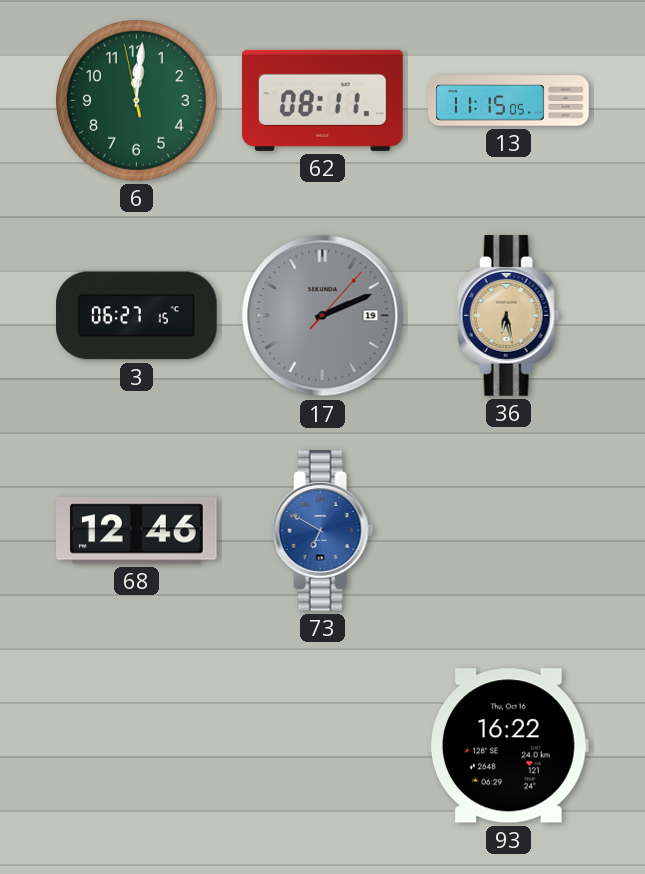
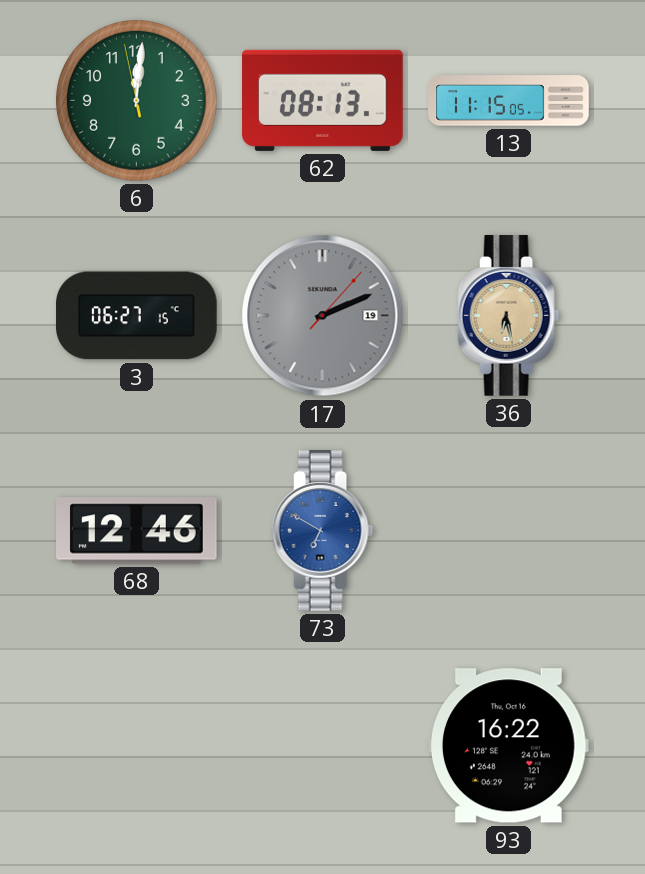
62: 08:11 -> 08:13 (323, 100)
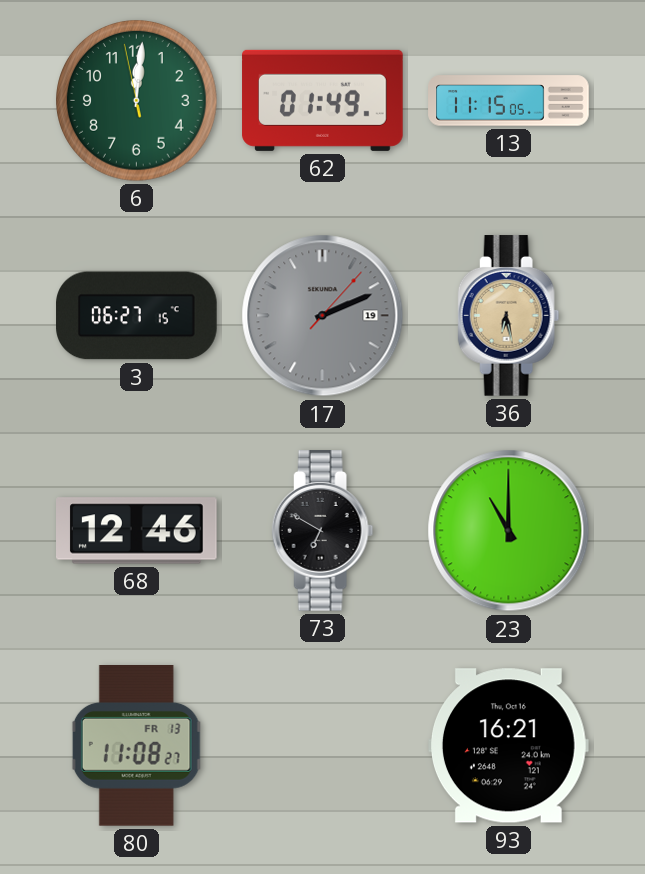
62: 08:13 -> 01:49 (323, 100)
73 dial: blue -> black (323, 531)
23: none -> 11:00 (509, 531)
80: none -> 11:08 (136, 746)
93: 16:22 -> 16:21 (508, 746)
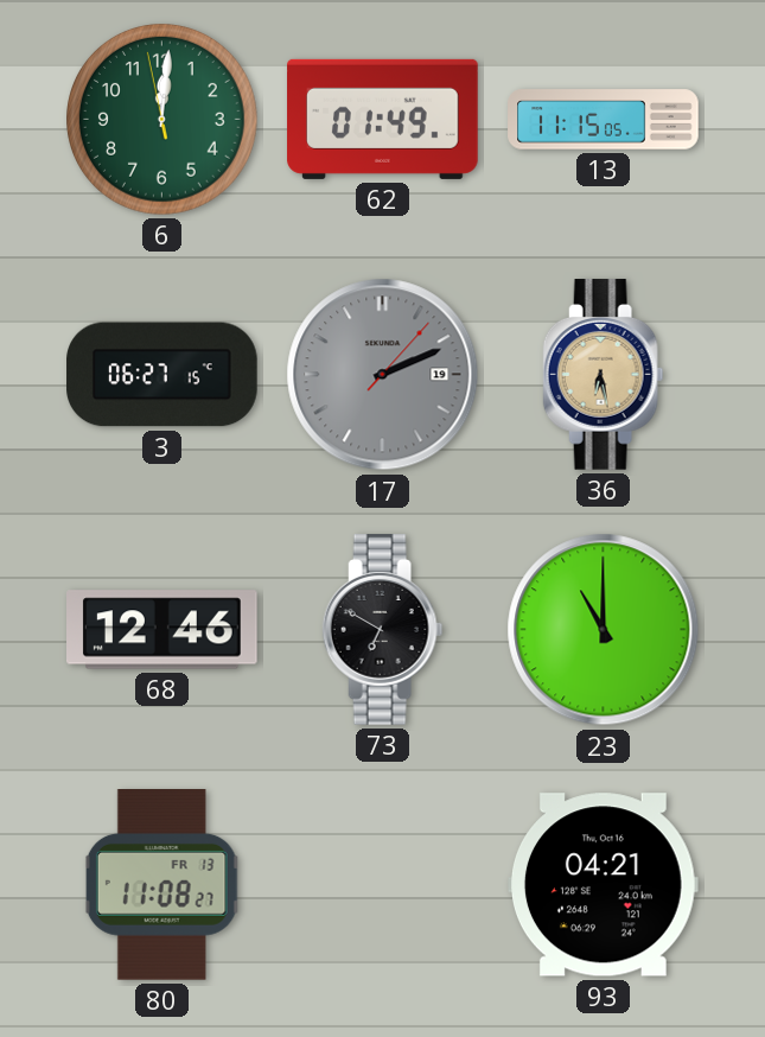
93: 16:21 -> 04:21 (603, 885)
